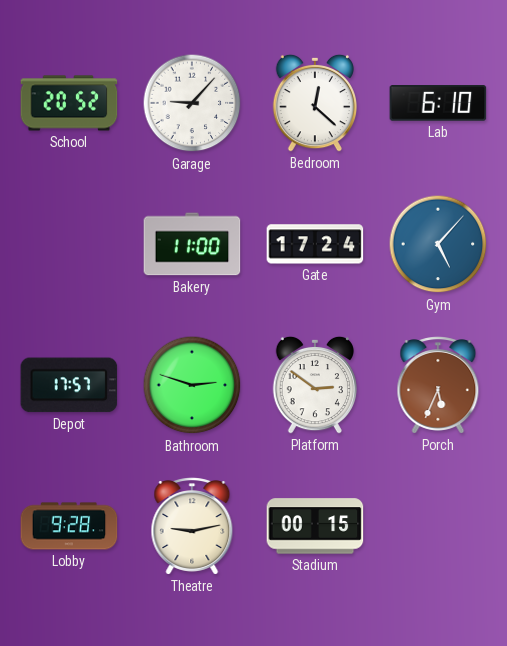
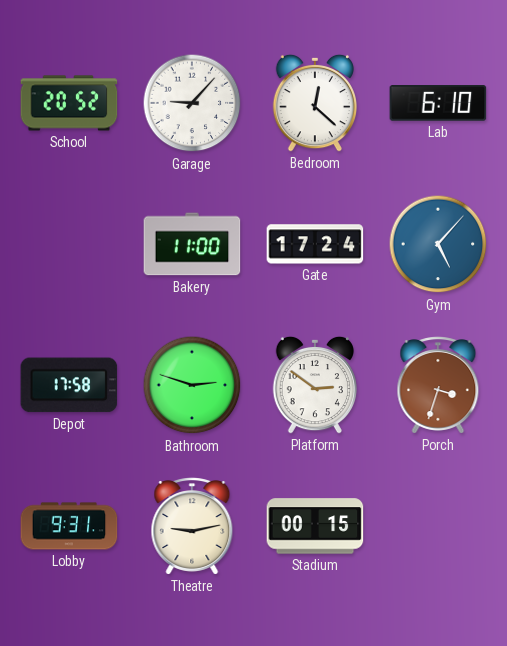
Depot: 17:57 -> 17:58 (69, 385)
Porch: 5:34 -> 3:33 (438, 385)
Lobby: 9:28 -> 9:31 (69, 526)
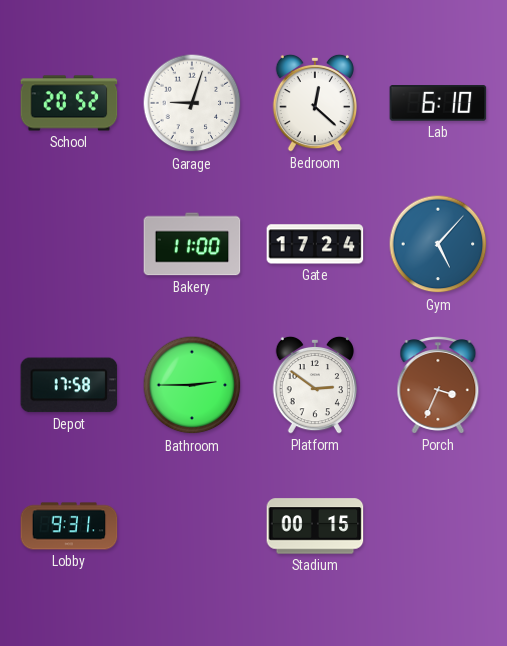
Garage: 9:07 -> 9:03 (192, 103)
Bathroom: 2:48 -> 2:45 (192, 385)
Porch: 3:33 -> 3:34 (438, 385)
Theatre: 9:13 -> none (192, 526)
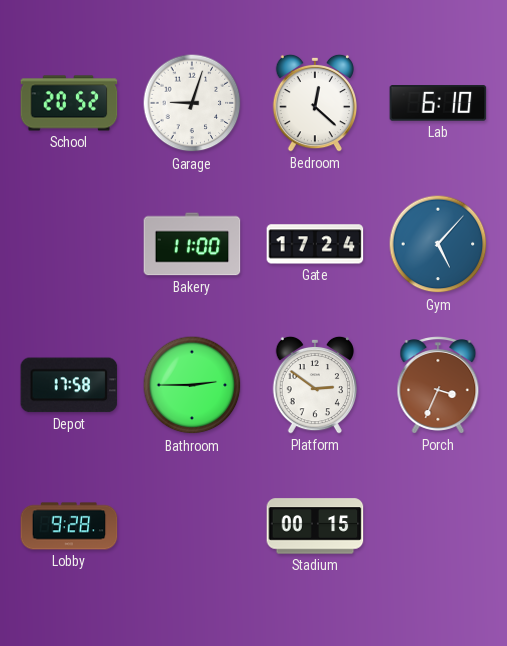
Lobby: 9:31 -> 9:28 (69, 526)
